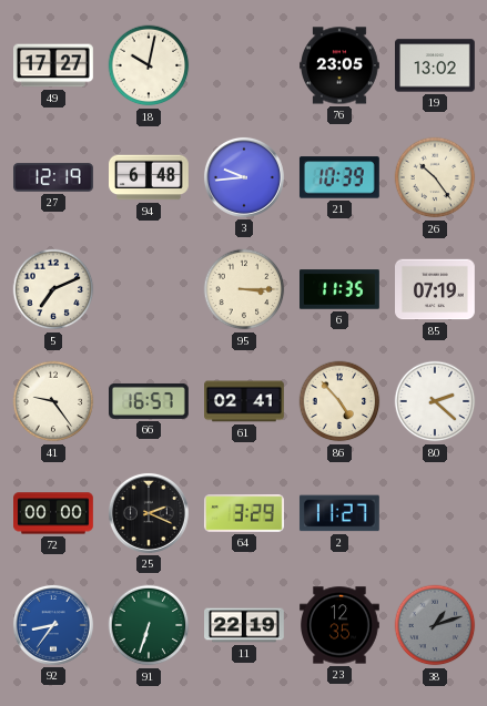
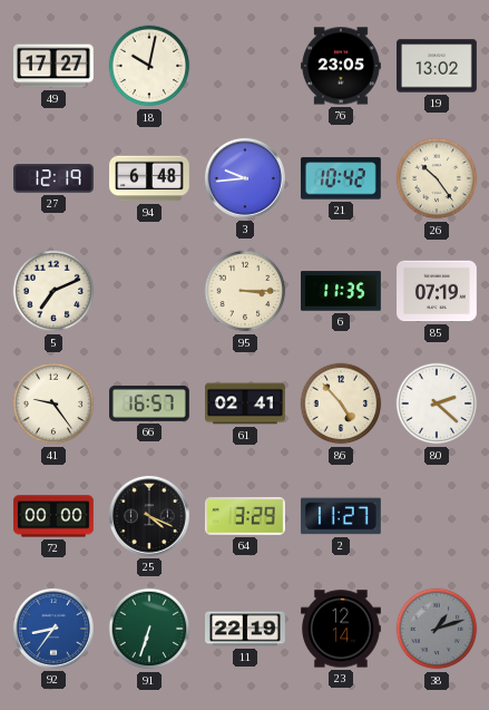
21: 10:39 -> 10:42 (341, 178)
25: 2:19 -> 4:19 (149, 516)
23: 12:35 -> 12:14 (342, 629)
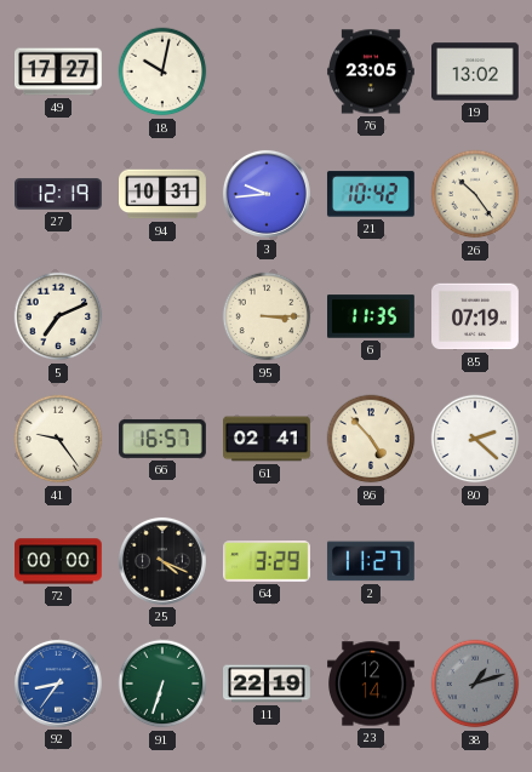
94: 6:48 -> 10:31 (164, 194)
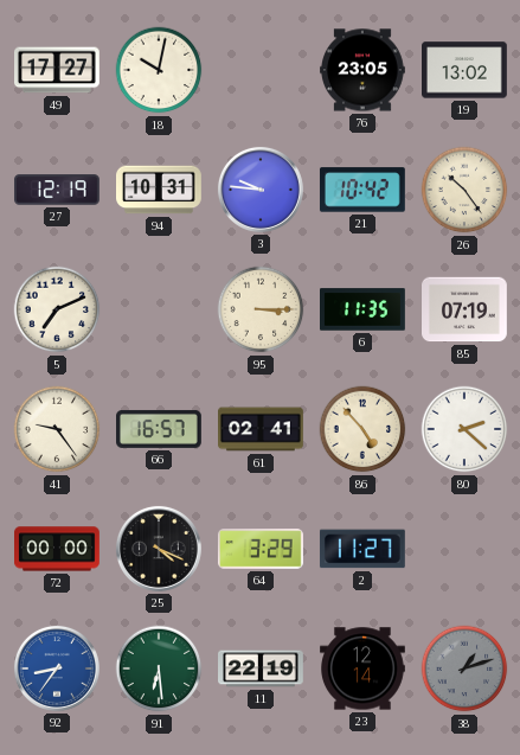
3: 9:44 -> 9:46 (261, 190)
91: 6:33 -> 6:29 (159, 668)
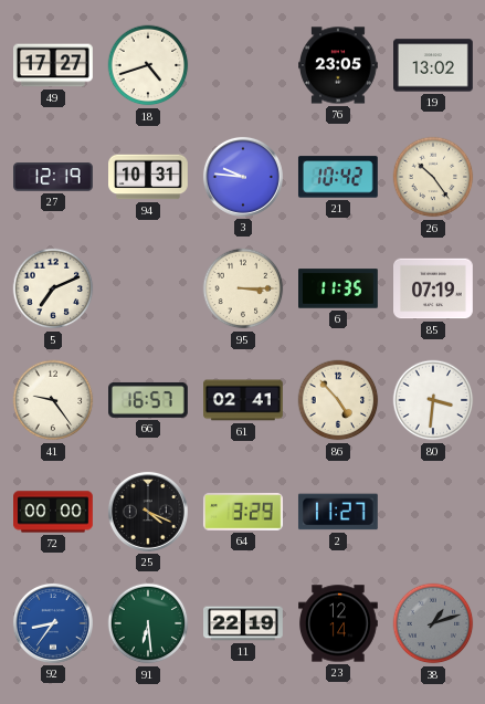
18: 10:02 -> 4:42 (148, 65)
80: 2:22 -> 3:31 (433, 400)
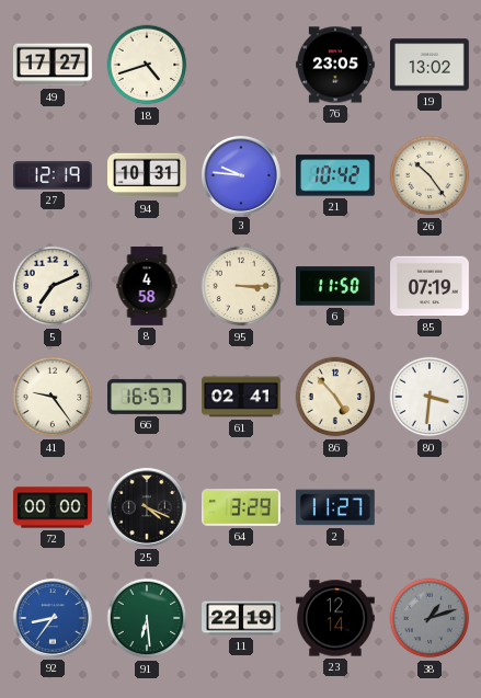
8: none -> 4:58 (147, 287)
6: 11:35 -> 11:50 (336, 286)
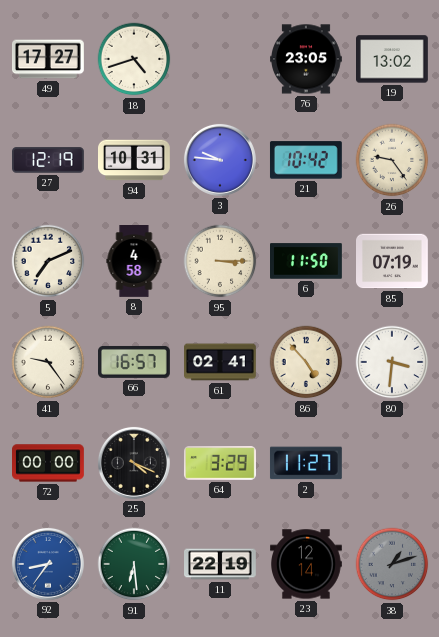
26: 10:24 -> 9:24 (392, 160)
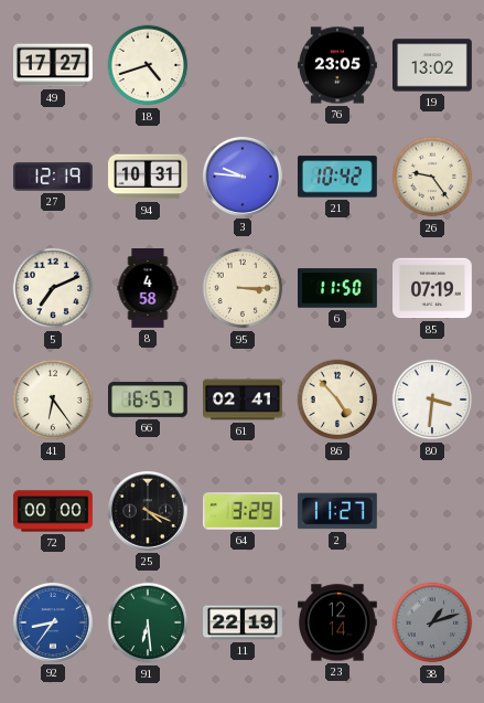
41: 9:24 -> 6:24 (53, 400)
